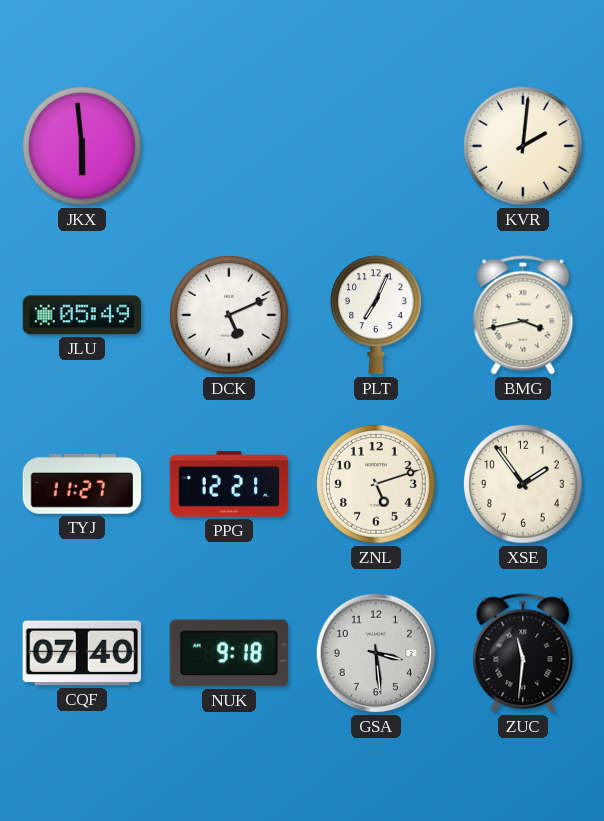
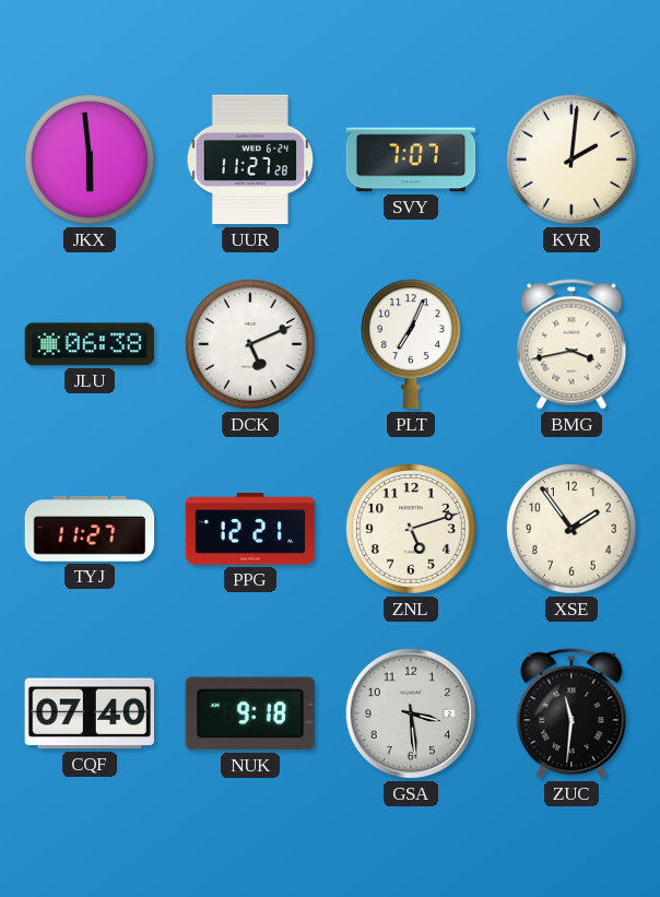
UUR: none -> 11:27 (250, 160)
SVY: none -> 7:07 (411, 160)
JLU: 05:49 -> 06:38 (90, 344)
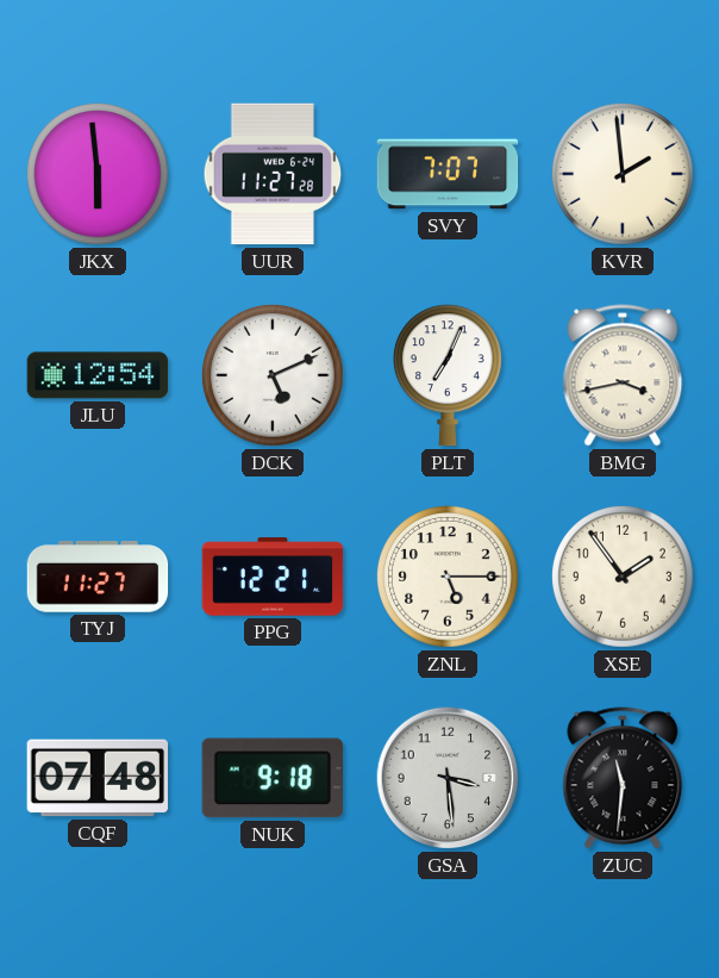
KVR: 2:01 -> 1:59 (624, 175)
JLU: 06:38 -> 12:54 (98, 375)
ZNL: 5:12 -> 5:15 (449, 578)
CQF: 07:40 -> 07:48 (96, 778)
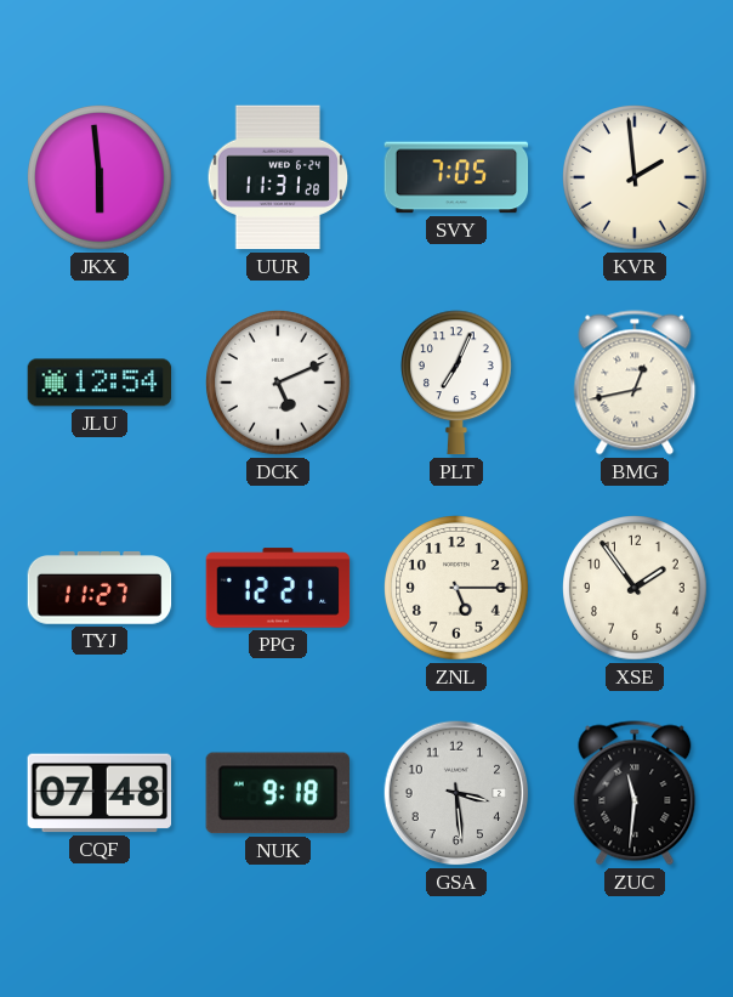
UUR: 11:27 -> 11:31 (278, 177)
SVY: 7:07 -> 7:05 (456, 177)
BMG: 3:43 -> 12:43 (635, 383)
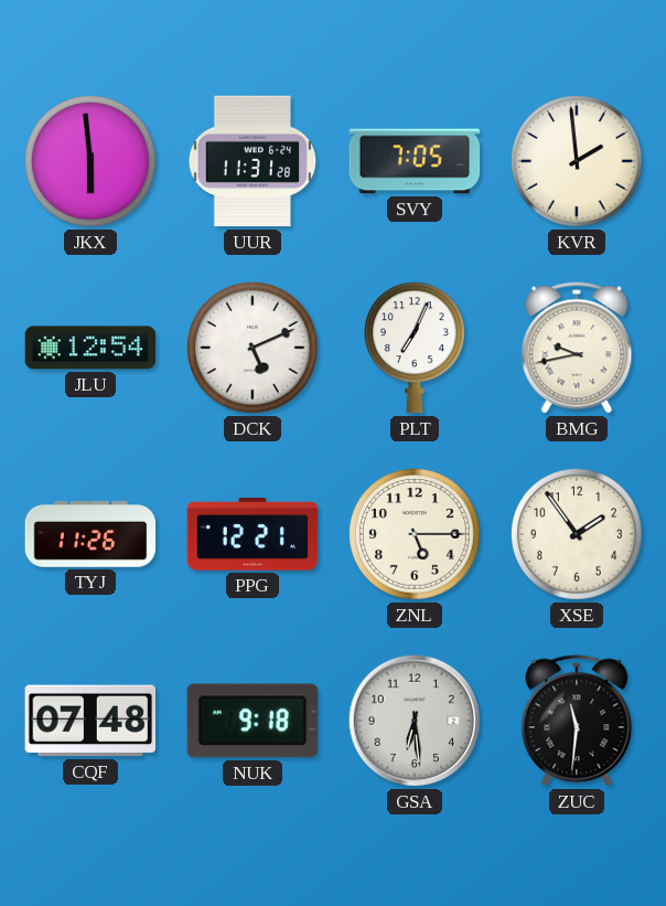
BMG: 12:43 -> 9:43 (577, 348)
TYJ: 11:27 -> 11:26 (90, 535)
GSA: 3:29 -> 6:29 (415, 721)
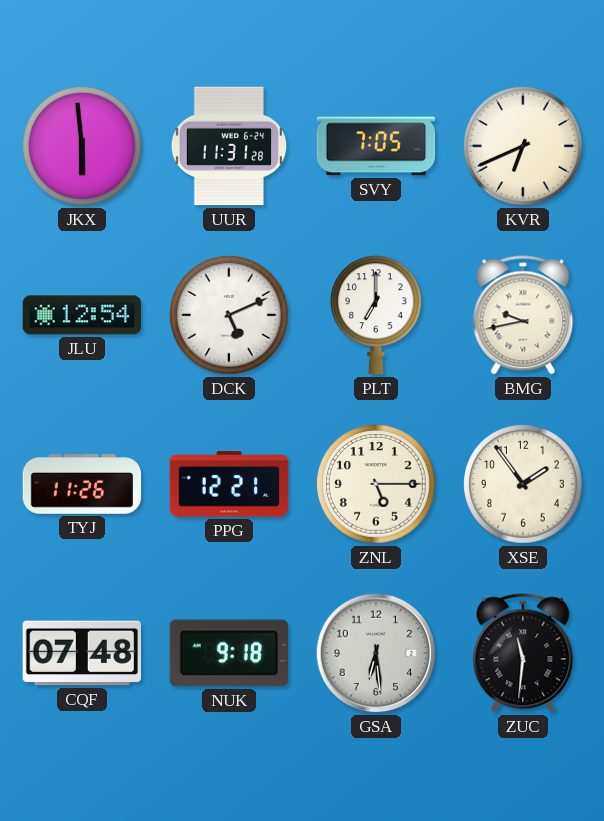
KVR: 1:59 -> 6:41 (524, 147)
PLT: 7:04 -> 7:00 (376, 315)
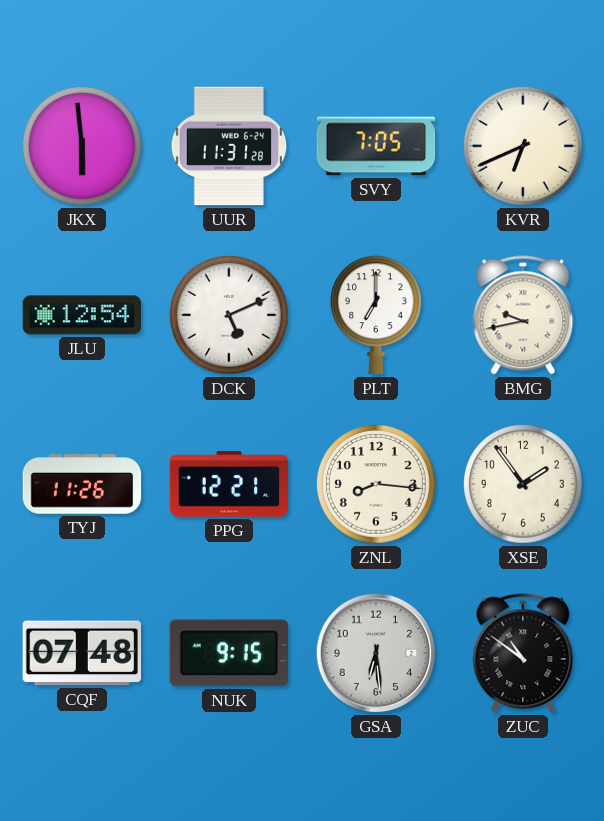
ZNL: 5:15 -> 8:16 (377, 485)
NUK: 9:18 -> 9:15 (228, 653)
ZUC: 11:31 -> 10:51 (523, 653)
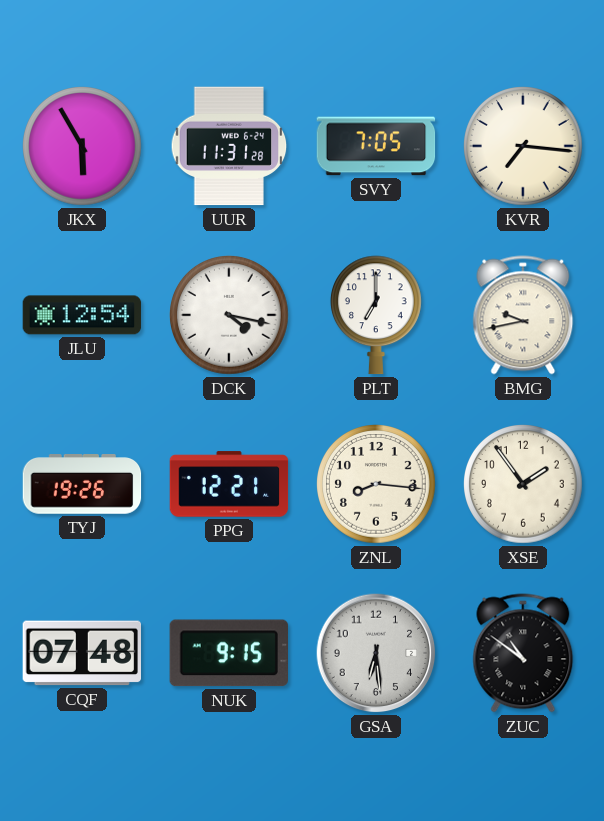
JKX: 5:59 -> 5:55 (83, 147)
KVR: 6:41 -> 7:16 (524, 147)
DCK: 5:11 -> 4:17 (230, 316)
TYJ: 11:26 -> 19:26 (82, 485)
